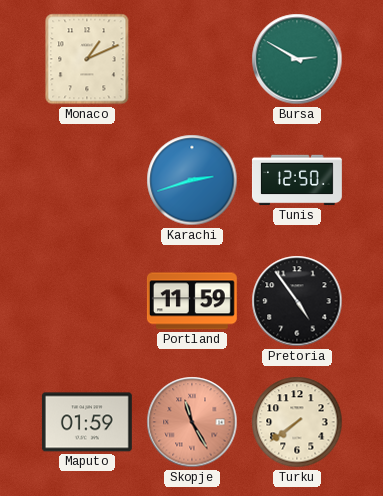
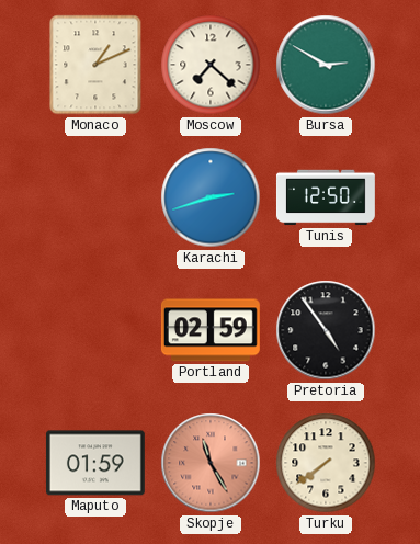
Moscow: none -> 7:22 (211, 65)
Portland: 11:59 -> 02:59 (211, 330)
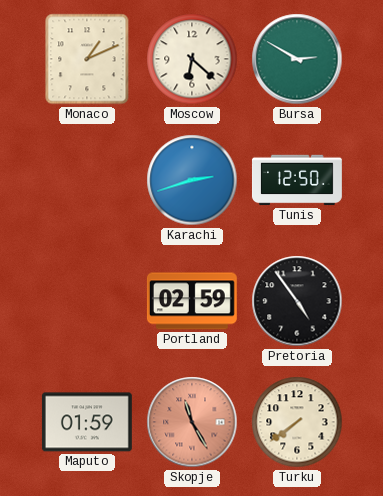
Moscow: 7:22 -> 6:22 (192, 59)
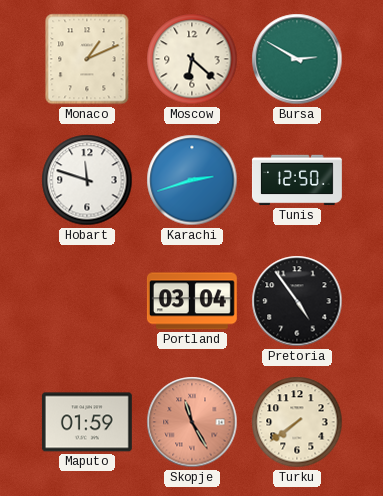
Hobart: none -> 11:48 (87, 180)
Portland: 02:59 -> 03:04 (192, 301)
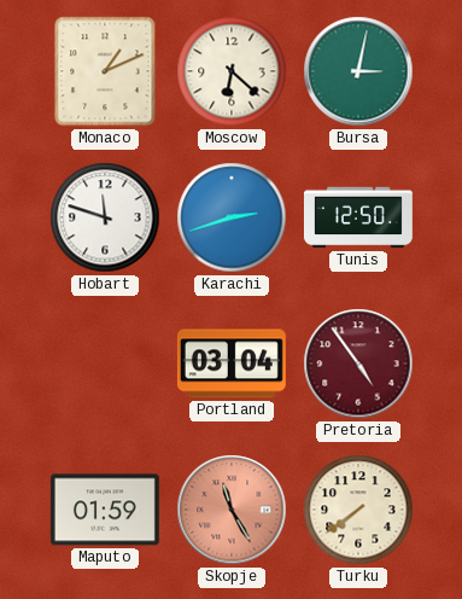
Bursa: 2:50 -> 3:02 (358, 71)
Pretoria dial: black -> burgundy (358, 364)
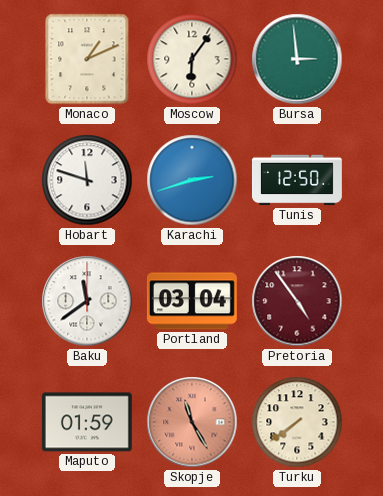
Moscow: 6:22 -> 6:06 (192, 59)
Bursa: 3:02 -> 2:59 (297, 59)
Baku: none -> 11:39 (87, 301)
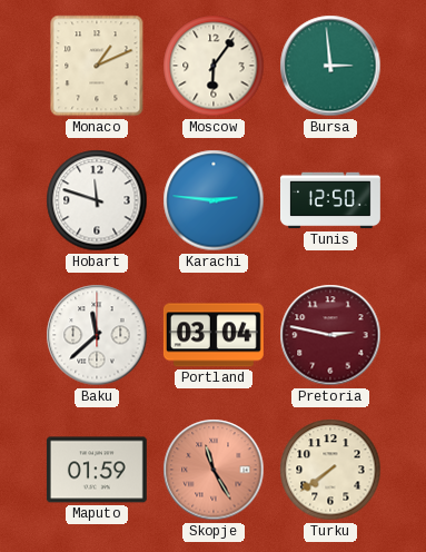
Karachi: 2:42 -> 2:46 (214, 200)
Baku: 11:39 -> 11:38 (97, 335)
Pretoria: 4:54 -> 2:47 (330, 335)
